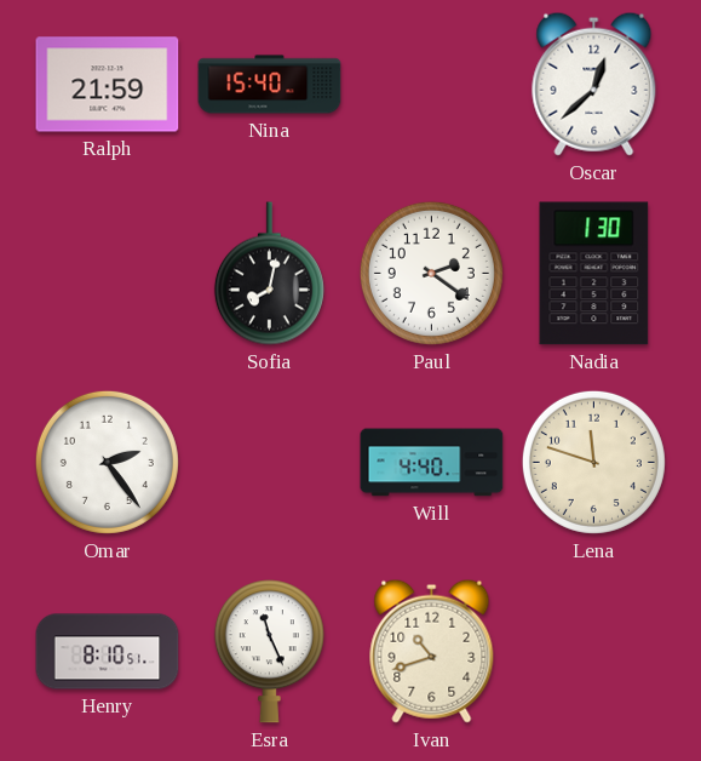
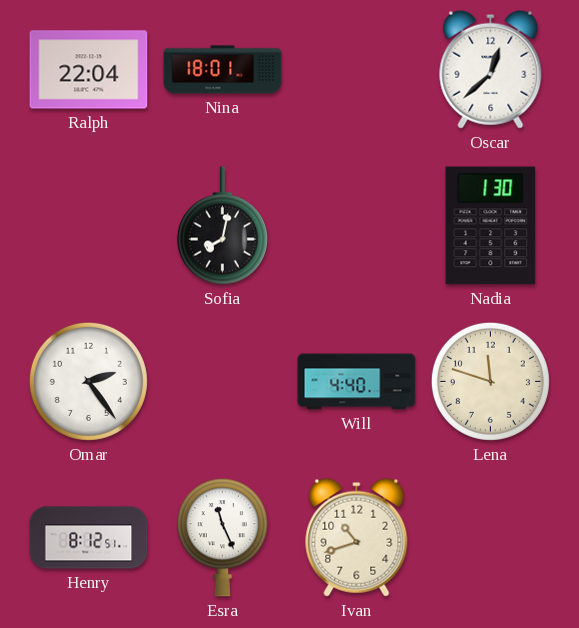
Ralph: 21:59 -> 22:04 (89, 70)
Nina: 15:40 -> 18:01 (223, 70)
Paul: 2:21 -> none (431, 273)
Henry: 8:10 -> 8:12 (89, 538)
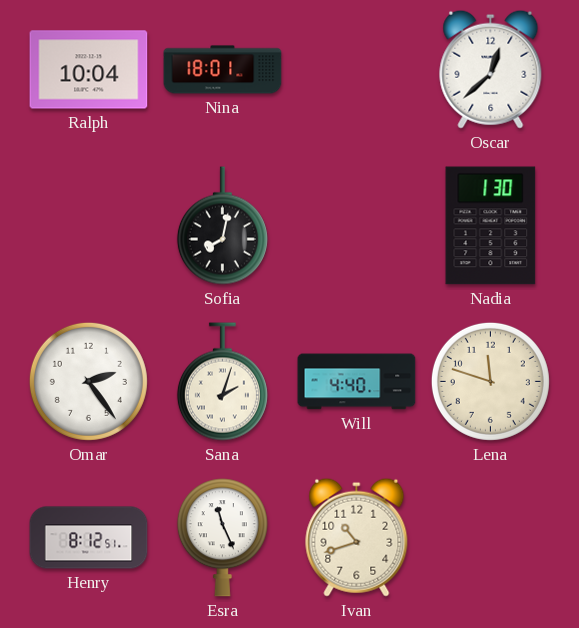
Ralph: 22:04 -> 10:04 (89, 70)
Sana: none -> 2:03 (222, 382)
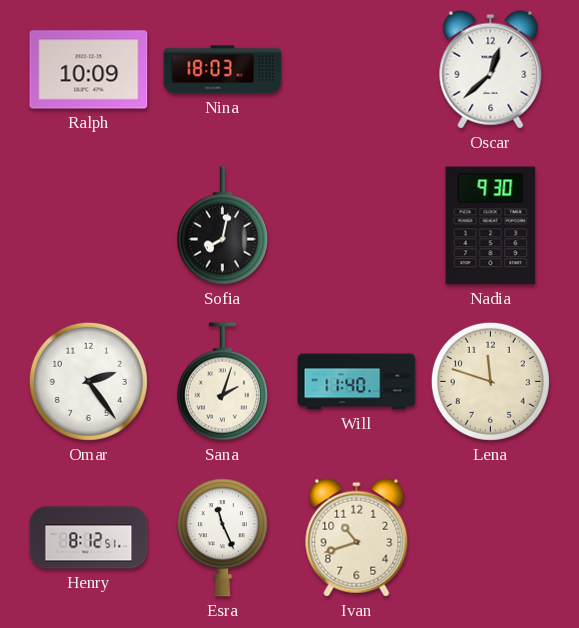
Ralph: 10:04 -> 10:09 (89, 70)
Nina: 18:01 -> 18:03 (223, 70)
Nadia: 1:30 -> 9:30 (491, 226)
Will: 4:40 -> 11:40 (357, 382)
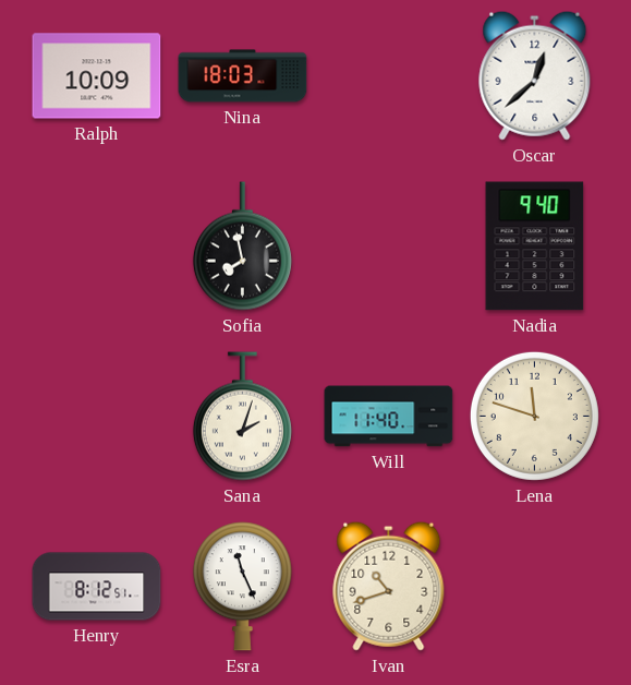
Sofia: 8:02 -> 7:58 (242, 247)
Nadia: 9:30 -> 9:40 (535, 247)
Omar: 2:24 -> none (88, 381)
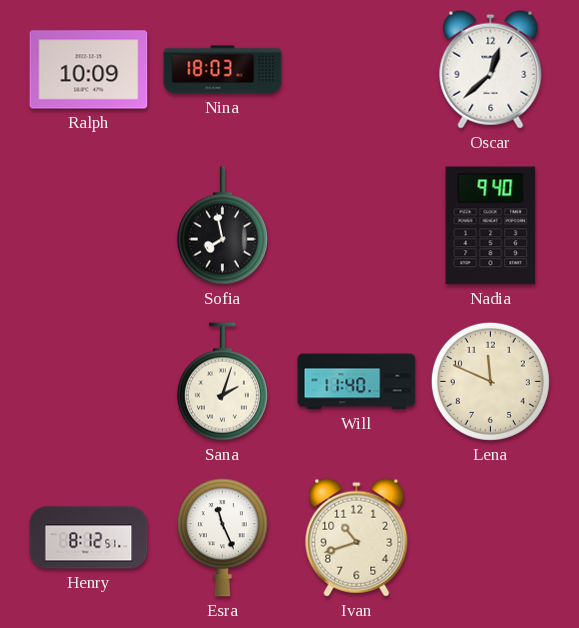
Lena: 11:48 -> 11:49 (490, 381)
